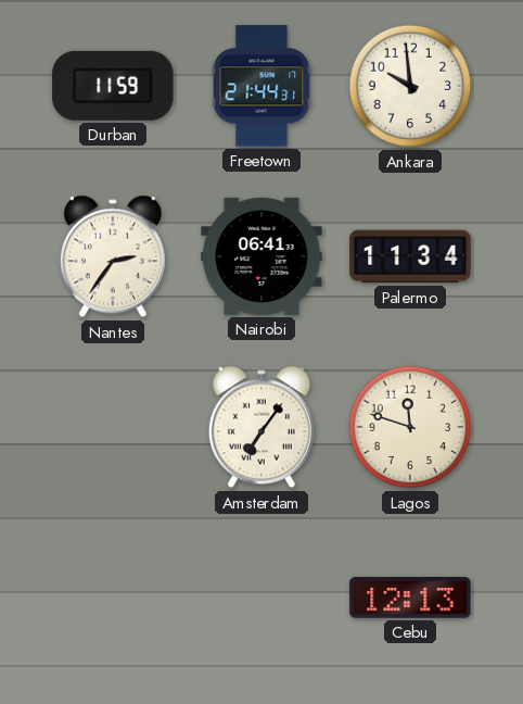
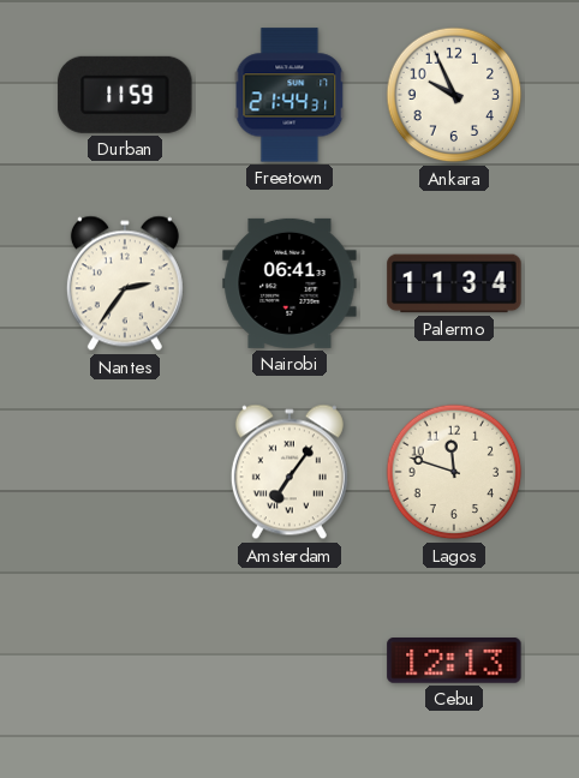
Ankara: 9:59 -> 9:56 (454, 95)
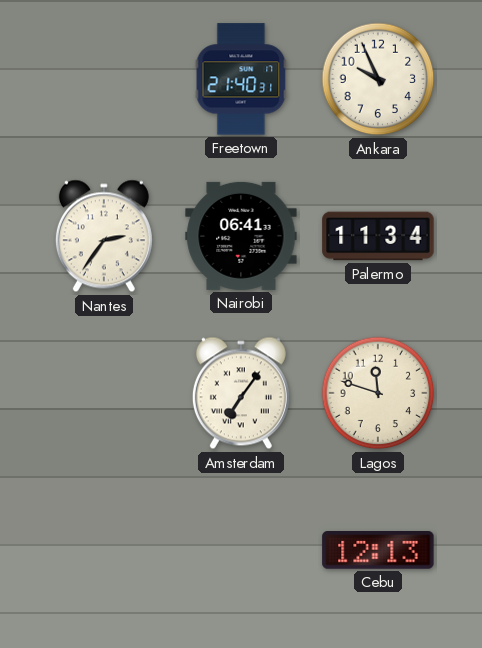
Durban: 11:59 -> none (125, 95)
Freetown: 21:44 -> 21:40 (241, 79)
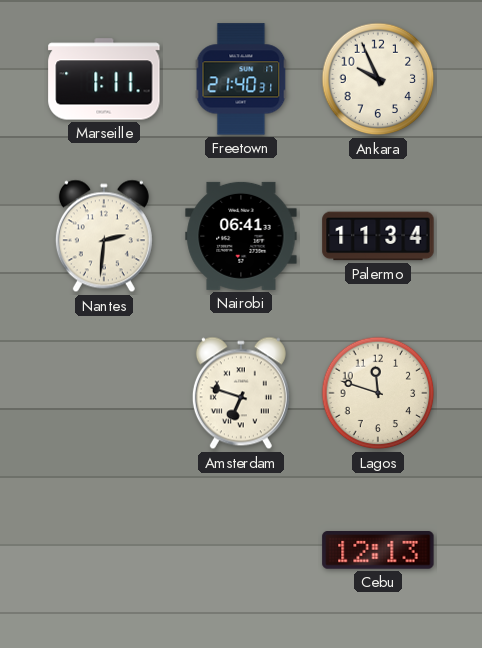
Marseille: none -> 1:11 (104, 79)
Nantes: 2:36 -> 2:31 (104, 236)
Amsterdam: 7:06 -> 6:48 (241, 393)
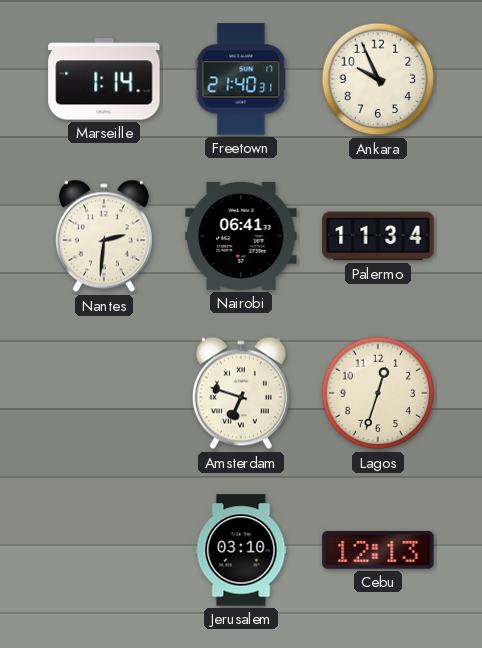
Marseille: 1:11 -> 1:14 (104, 79)
Lagos: 11:48 -> 12:33 (378, 393)
Jerusalem: none -> 03:10 (241, 550)
